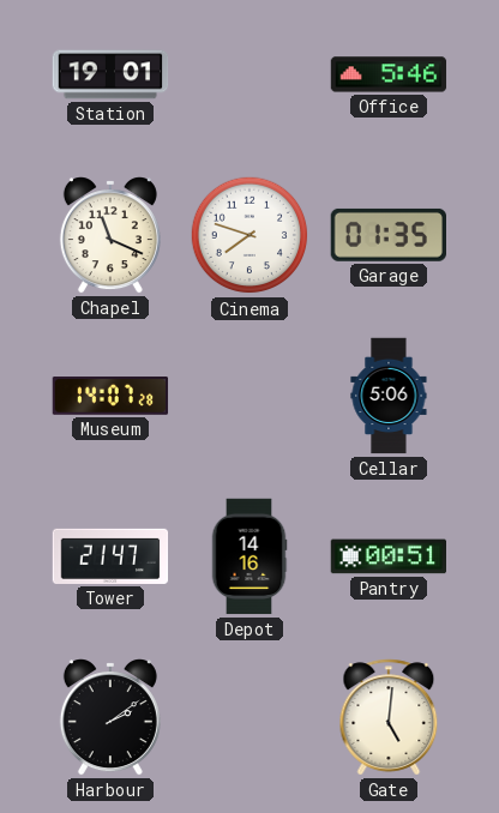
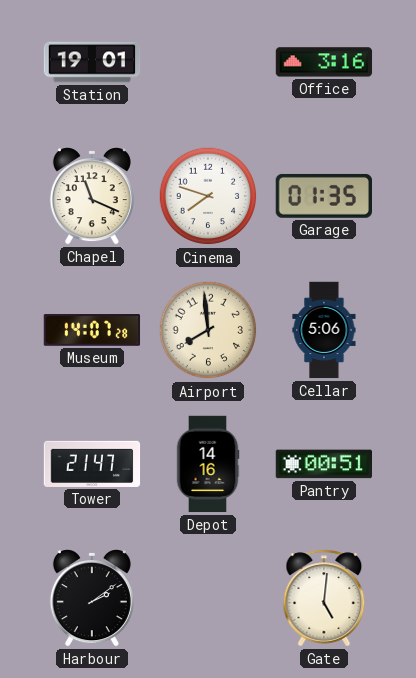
Office: 5:46 -> 3:16 (324, 62)
Airport: none -> 7:59 (208, 330)
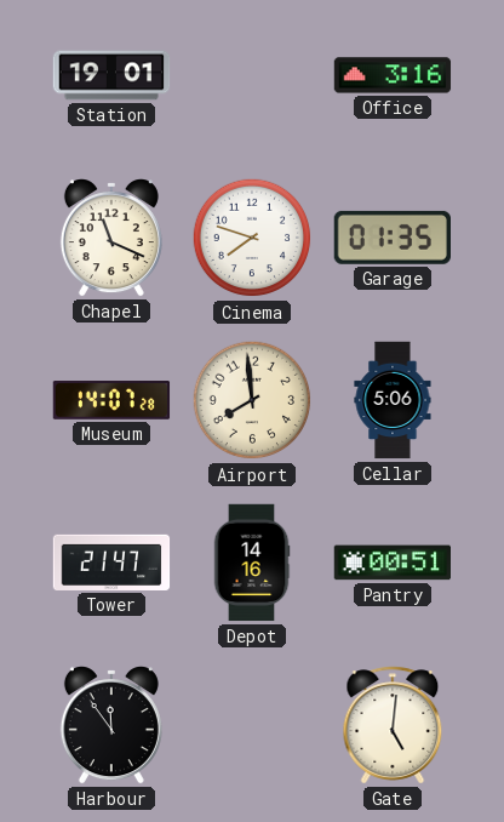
Harbour: 2:09 -> 11:54 (111, 725)
